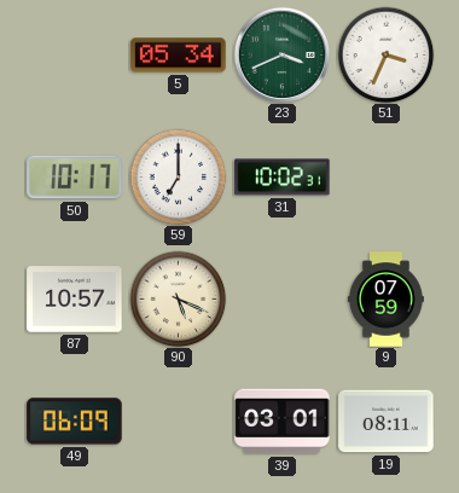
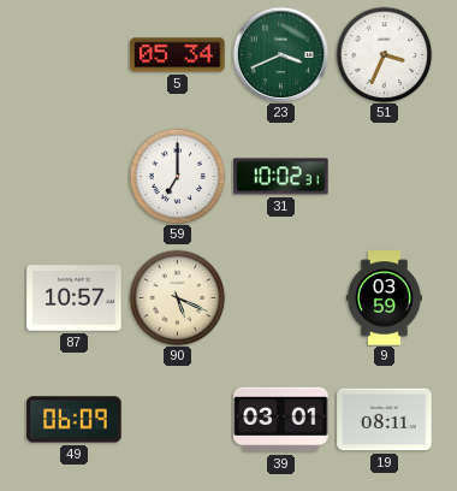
50: 10:17 -> none (75, 178)
9: 07:59 -> 03:59 (384, 298)
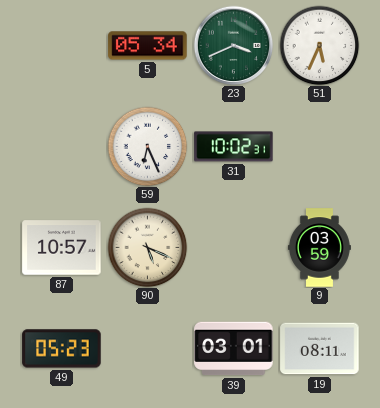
51: 3:34 -> 5:34 (319, 45)
59: 7:00 -> 6:26 (147, 146)
49: 06:09 -> 05:23 (62, 349)
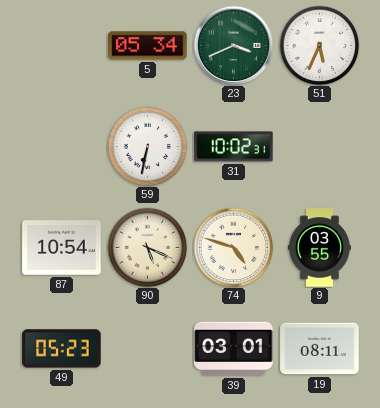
59: 6:26 -> 6:32 (147, 146)
87: 10:57 -> 10:54 (62, 248)
74: none -> 4:48 (233, 247)
9: 03:59 -> 03:55 (319, 248)
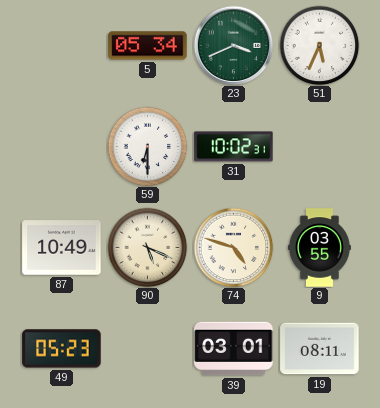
59: 6:32 -> 6:30 (147, 146)
87: 10:54 -> 10:49 (62, 248)
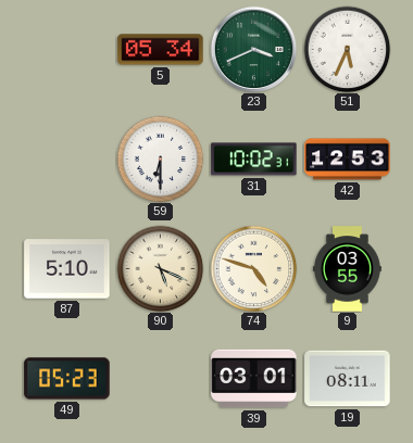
42: none -> 12:53 (348, 160)
87: 10:49 -> 5:10 (67, 269)
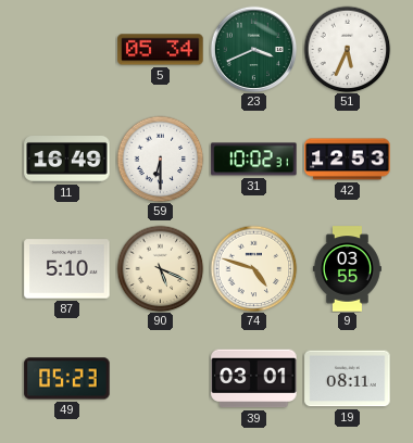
11: none -> 16:49 (67, 160)
